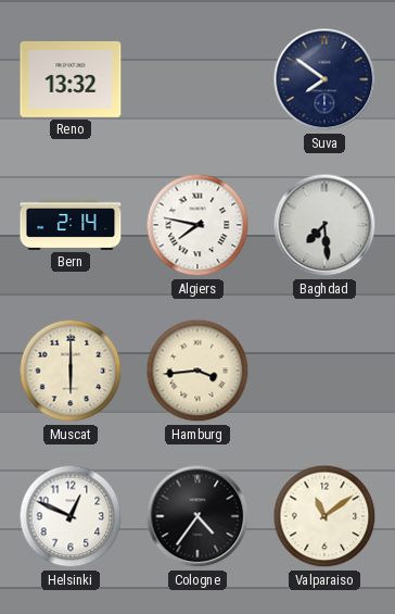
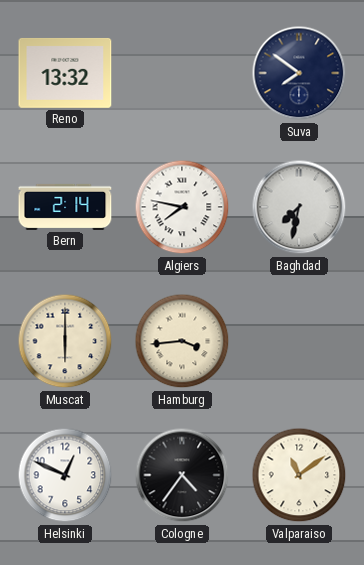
Baghdad: 7:29 -> 7:32 (299, 207)
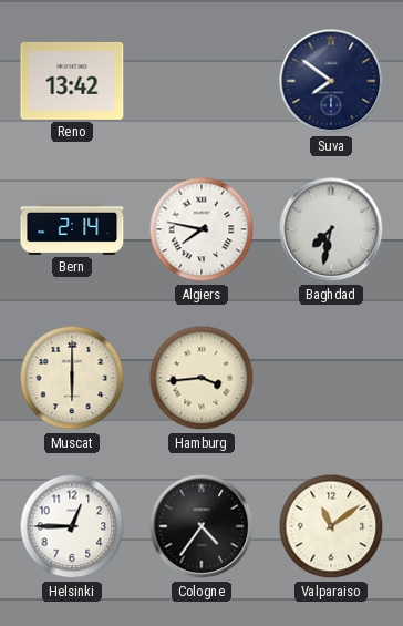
Reno: 13:32 -> 13:42 (72, 81)
Helsinki: 12:49 -> 12:45 (72, 526)
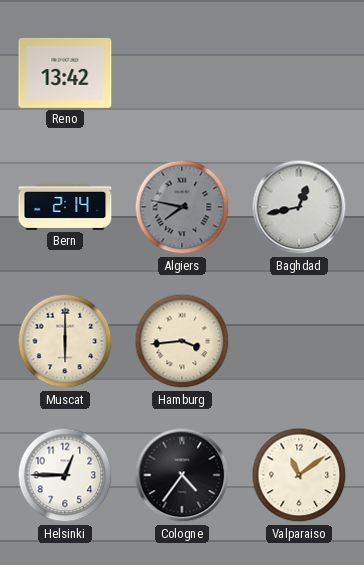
Suva: 7:51 -> none (331, 81)
Algiers dial: white -> grey (182, 207)
Baghdad: 7:32 -> 12:43 (299, 207)
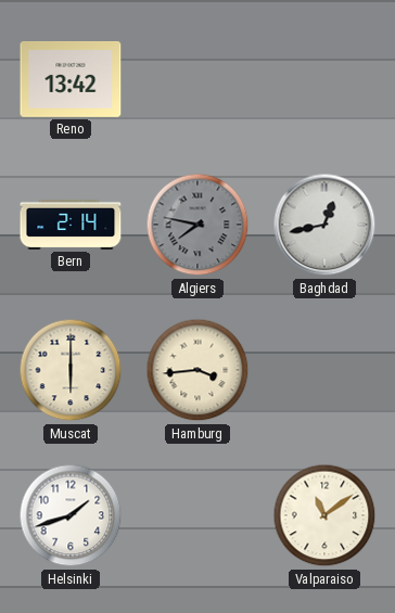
Helsinki: 12:45 -> 1:42 (71, 515)
Cologne: 4:36 -> none (182, 475)
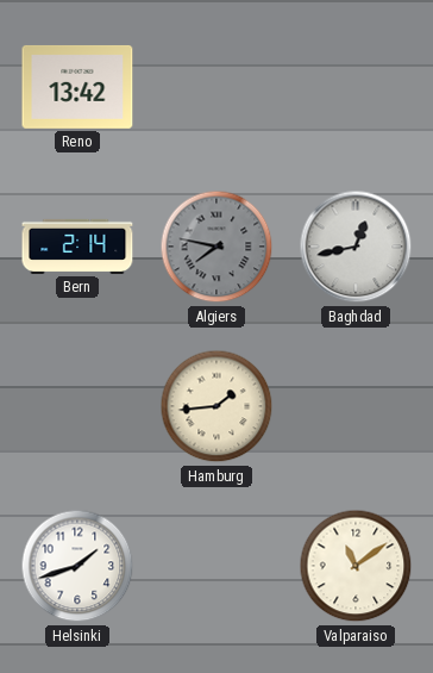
Muscat: 6:00 -> none (71, 370)
Hamburg: 3:44 -> 1:44 (216, 406)
